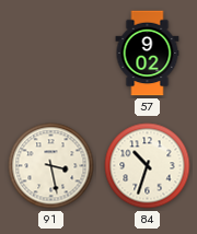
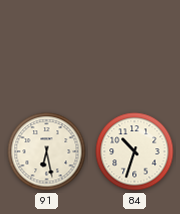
57: 9:02 -> none (148, 54)
91: 3:28 -> 6:28 (47, 152)
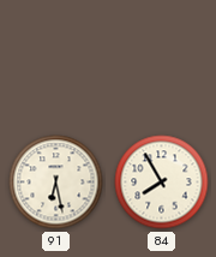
84: 10:33 -> 7:55 (162, 183)
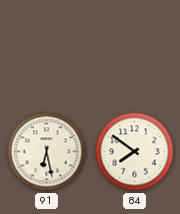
84: 7:55 -> 7:51 (135, 152)
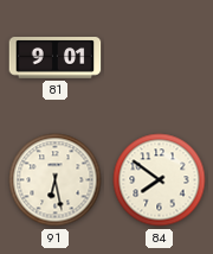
81: none -> 9:01 (56, 58)
